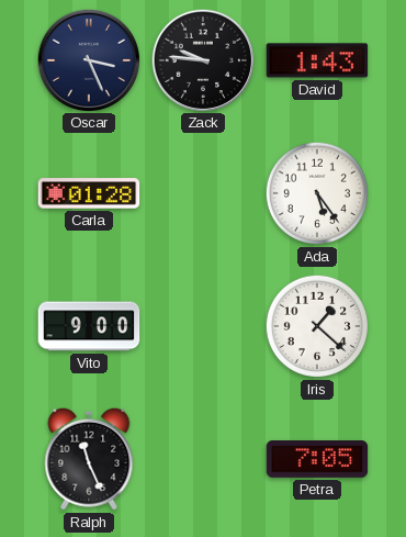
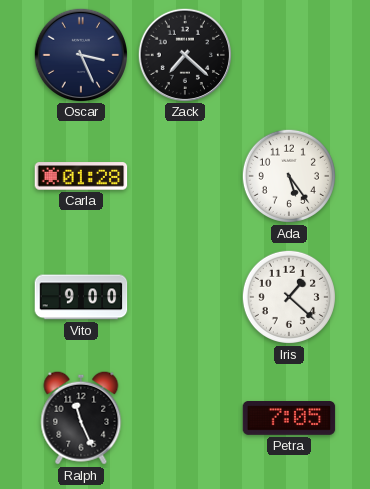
Zack: 9:46 -> 7:22 (184, 54)
David: 1:43 -> none (317, 60)
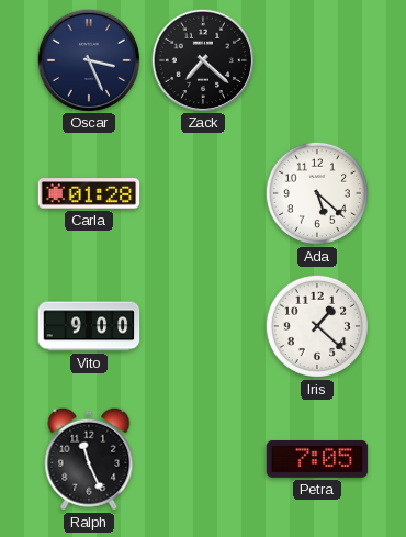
Ada: 5:24 -> 5:22 (317, 193)
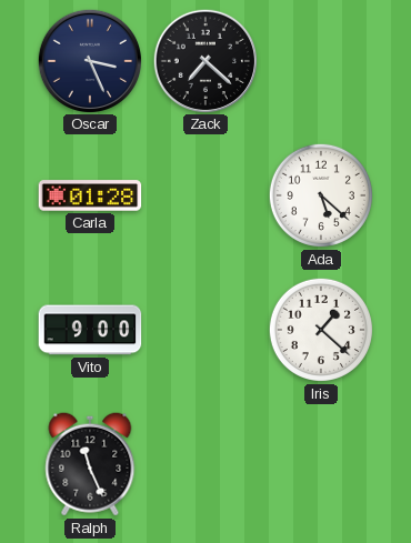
Petra: 7:05 -> none (317, 460)
